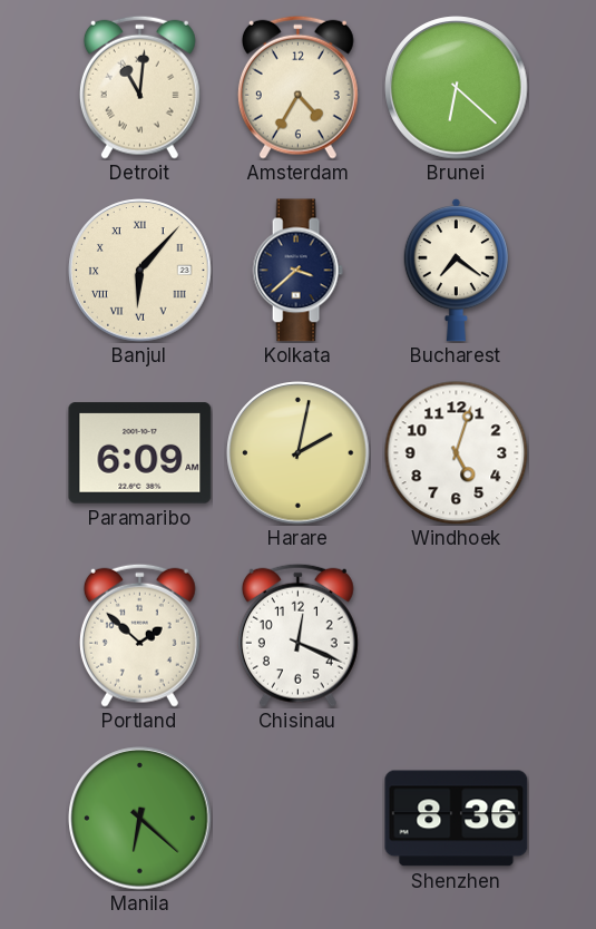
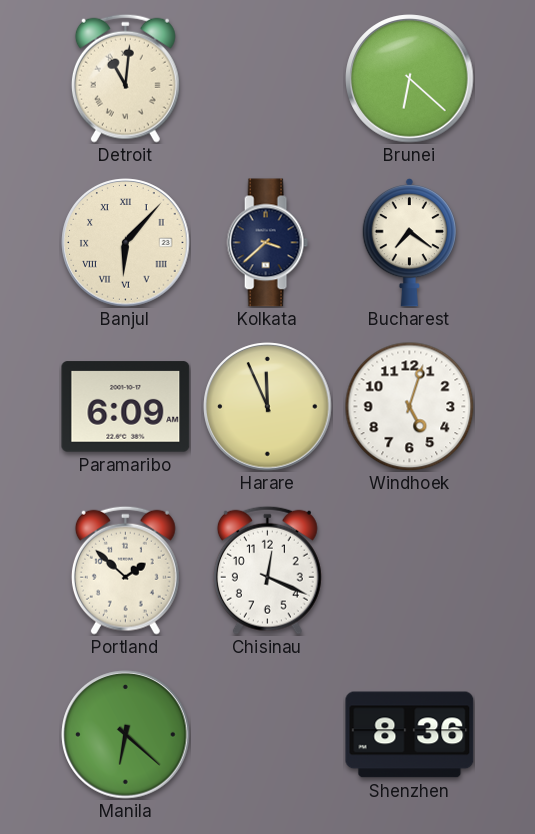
Amsterdam: 4:35 -> none (297, 87)
Harare: 2:02 -> 11:56 (268, 407)
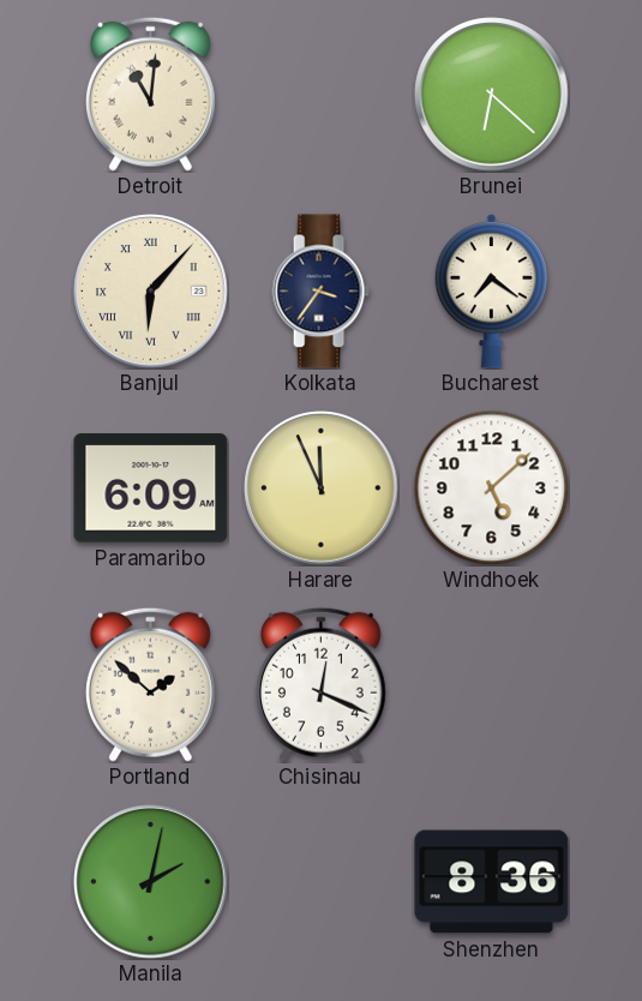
Kolkata: 3:38 -> 3:36 (320, 292)
Windhoek: 5:03 -> 5:08 (491, 487)
Manila: 6:22 -> 2:02 (151, 882)
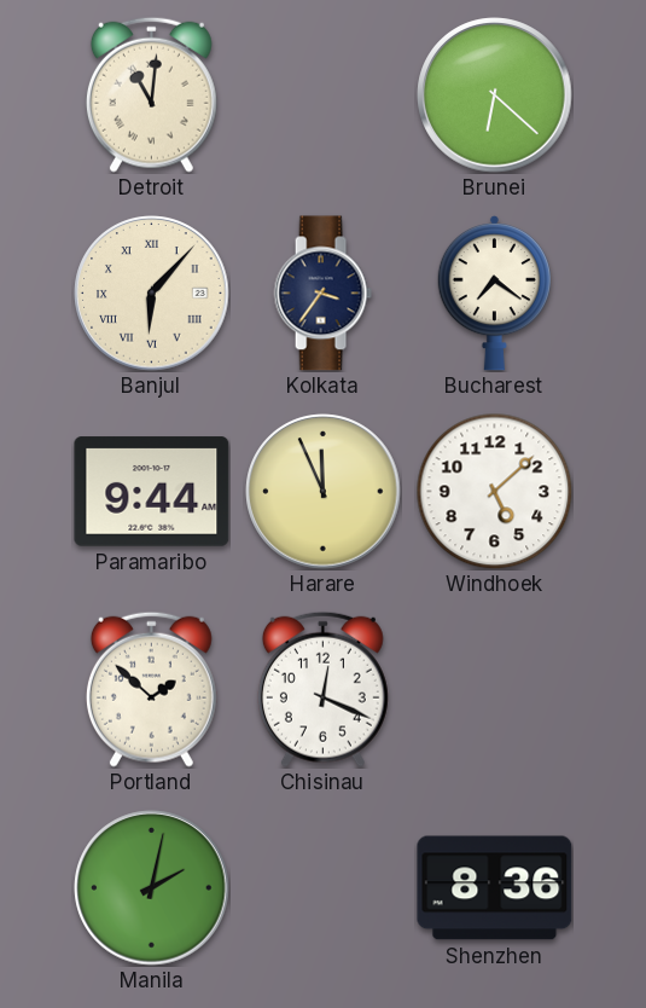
Paramaribo: 6:09 -> 9:44 (152, 492)
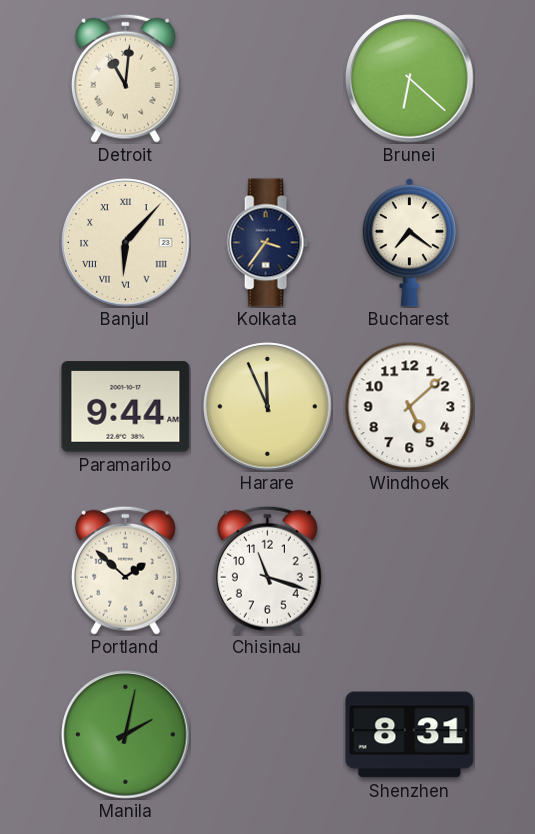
Chisinau: 12:19 -> 11:18 (267, 570)
Shenzhen: 8:36 -> 8:31 (410, 735)
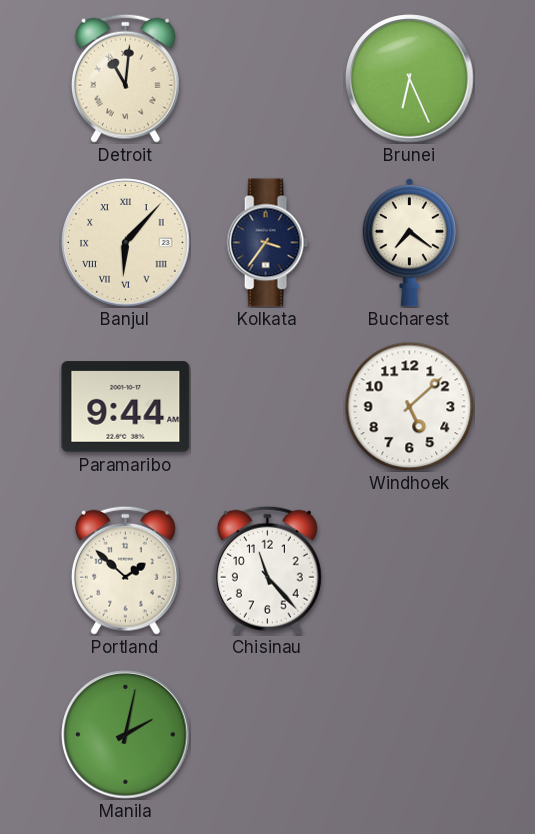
Brunei: 6:22 -> 6:26 (410, 79)
Harare: 11:56 -> none (268, 407)
Chisinau: 11:18 -> 11:23 (267, 570)
Shenzhen: 8:31 -> none (410, 735)
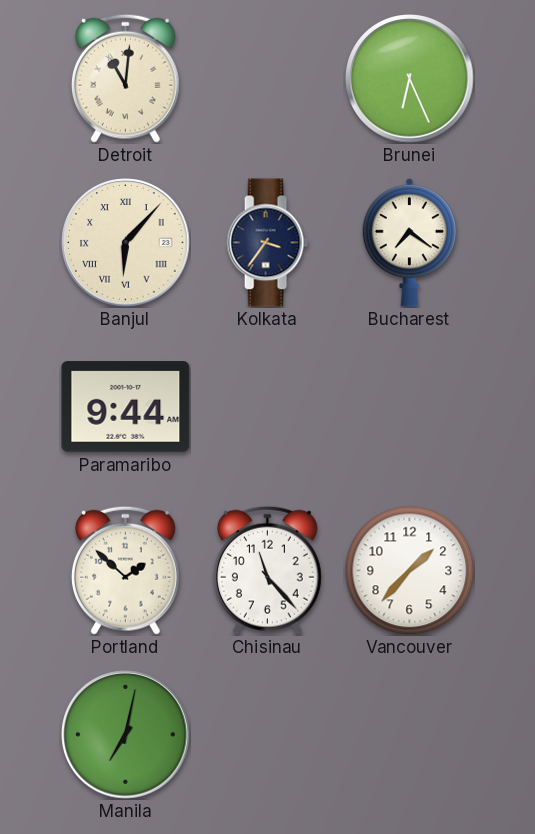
Windhoek: 5:08 -> none (409, 406)
Vancouver: none -> 1:37 (409, 570)
Manila: 2:02 -> 7:02 (126, 735)
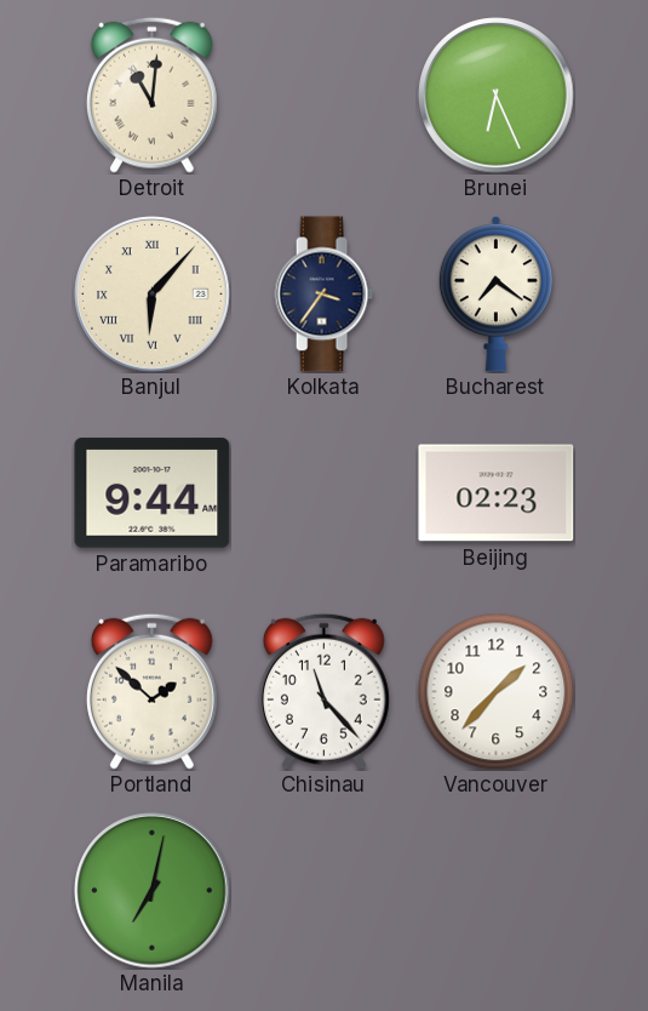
Beijing: none -> 02:23 (497, 493)
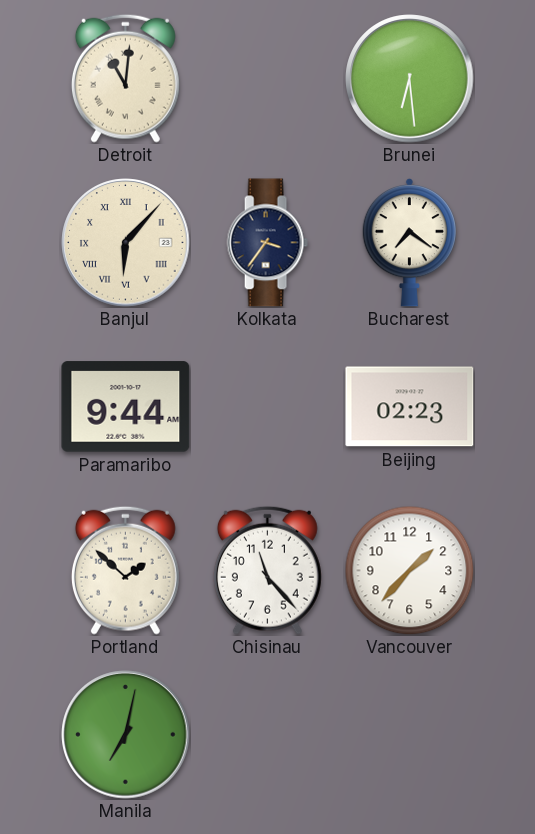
Brunei: 6:26 -> 6:29 (410, 79)
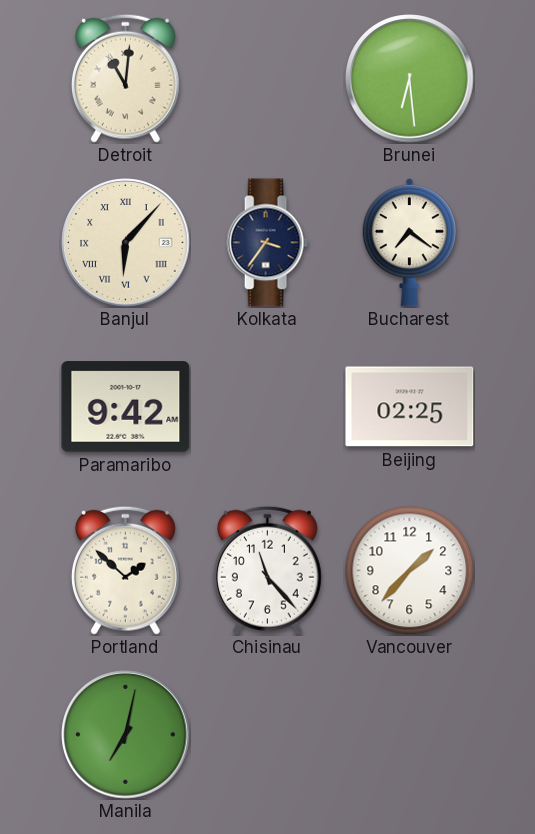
Paramaribo: 9:44 -> 9:42 (126, 407)
Beijing: 02:23 -> 02:25 (410, 407)
